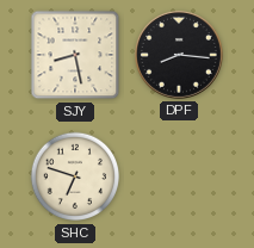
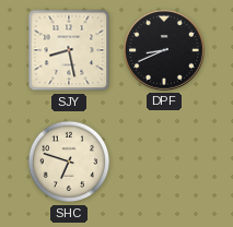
DPF: 8:16 -> 8:41 (165, 51)
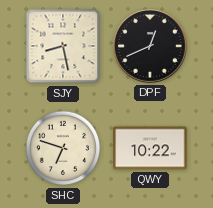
DPF: 8:41 -> 12:41 (151, 47)
QWY: none -> 10:22 (150, 148)
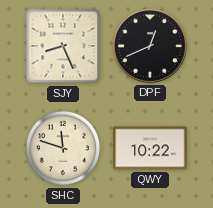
SJY: 8:28 -> 8:26 (63, 46)
SHC: 6:48 -> 11:48 (63, 148)
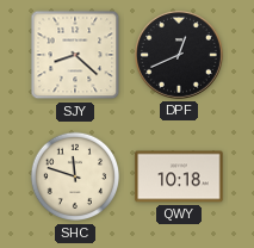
SJY: 8:26 -> 8:22 (75, 55)
QWY: 10:22 -> 10:18 (179, 176)
